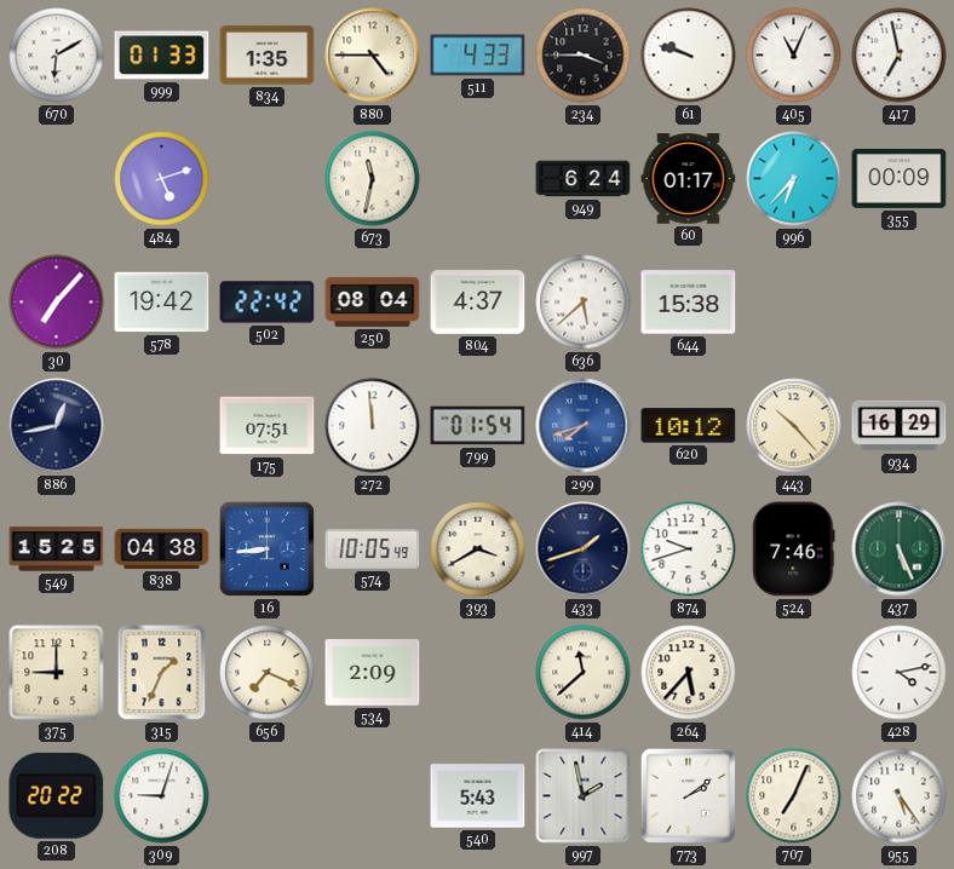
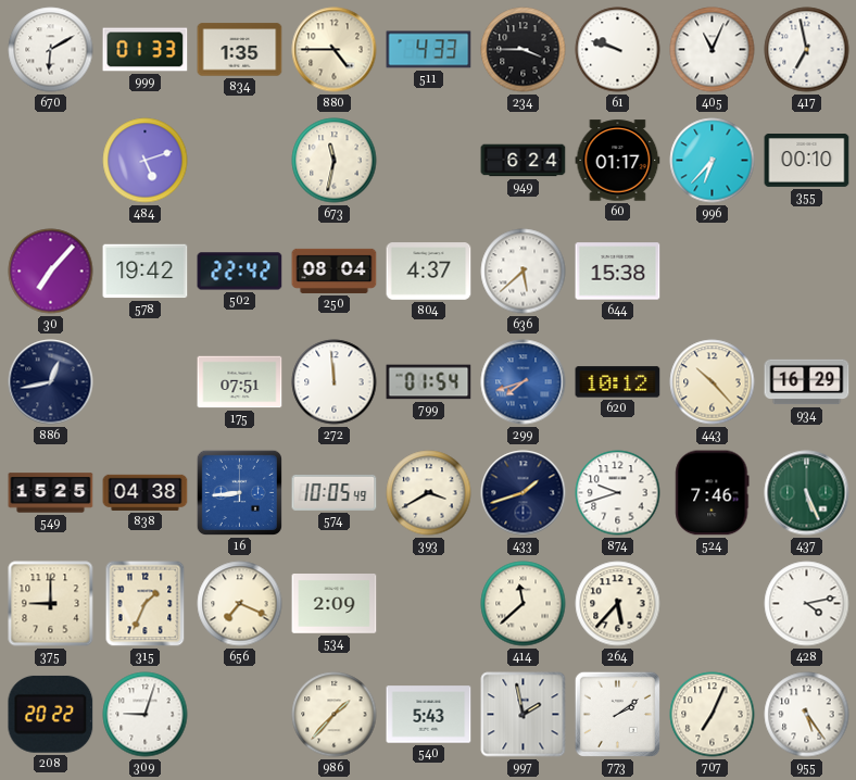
355: 00:09 -> 00:10 (807, 161)
986: none -> 1:37 (335, 715)
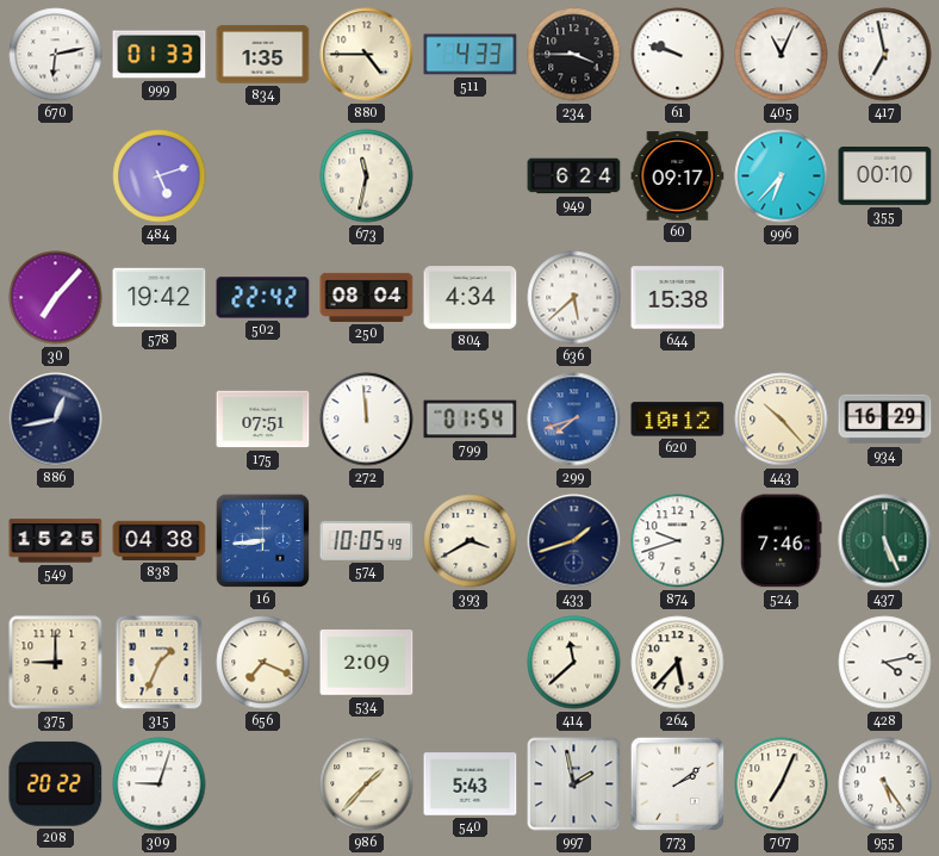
670: 6:10 -> 6:13 (56, 55)
60: 01:17 -> 09:17 (678, 176)
804: 4:37 -> 4:34 (471, 298)
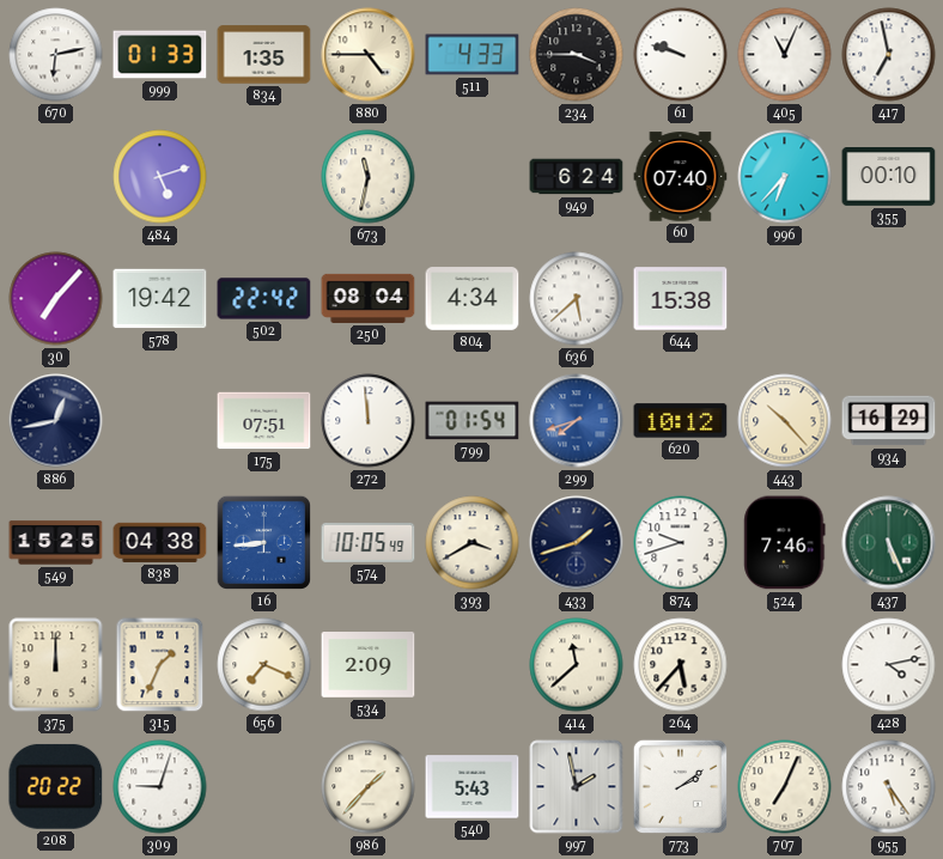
60: 09:17 -> 07:40 (681, 177)
375: 9:00 -> 12:00 (56, 665)
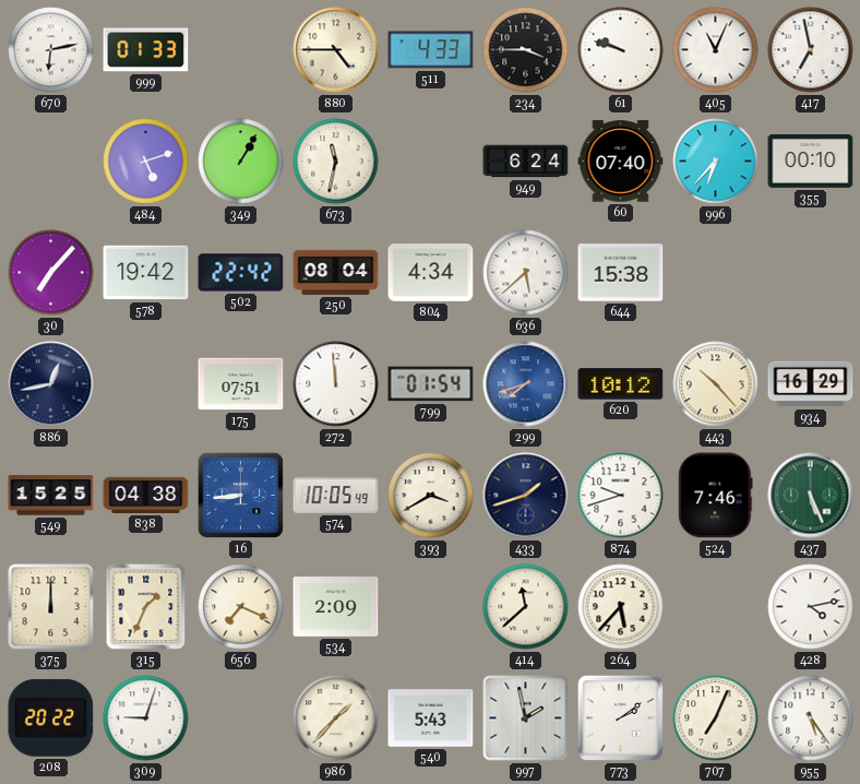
834: 1:35 -> none (264, 55)
349: none -> 1:05 (241, 162)
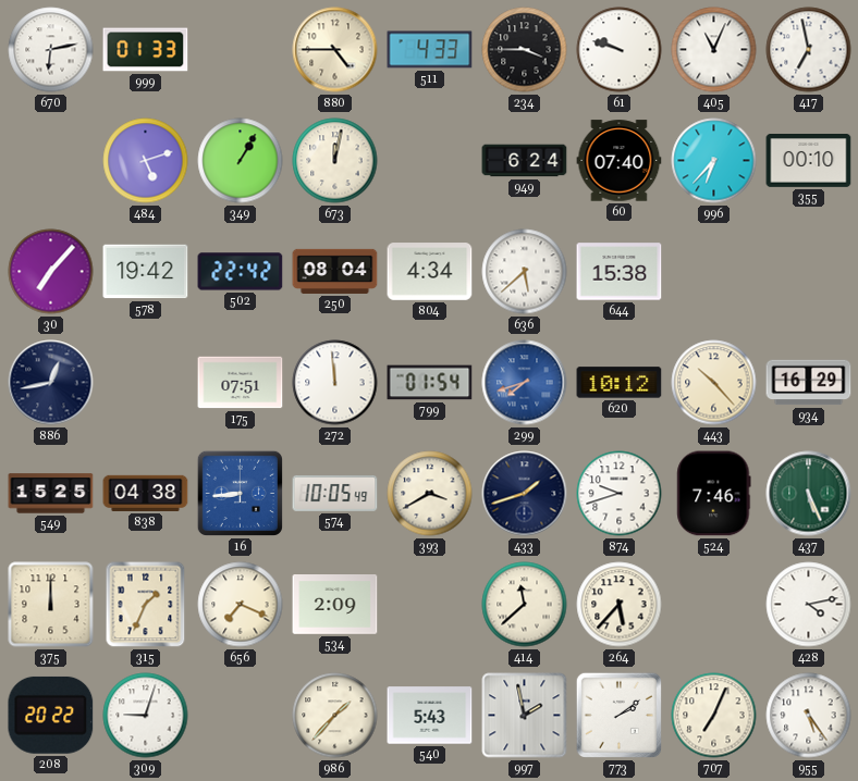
673: 11:32 -> 12:02 (335, 161)
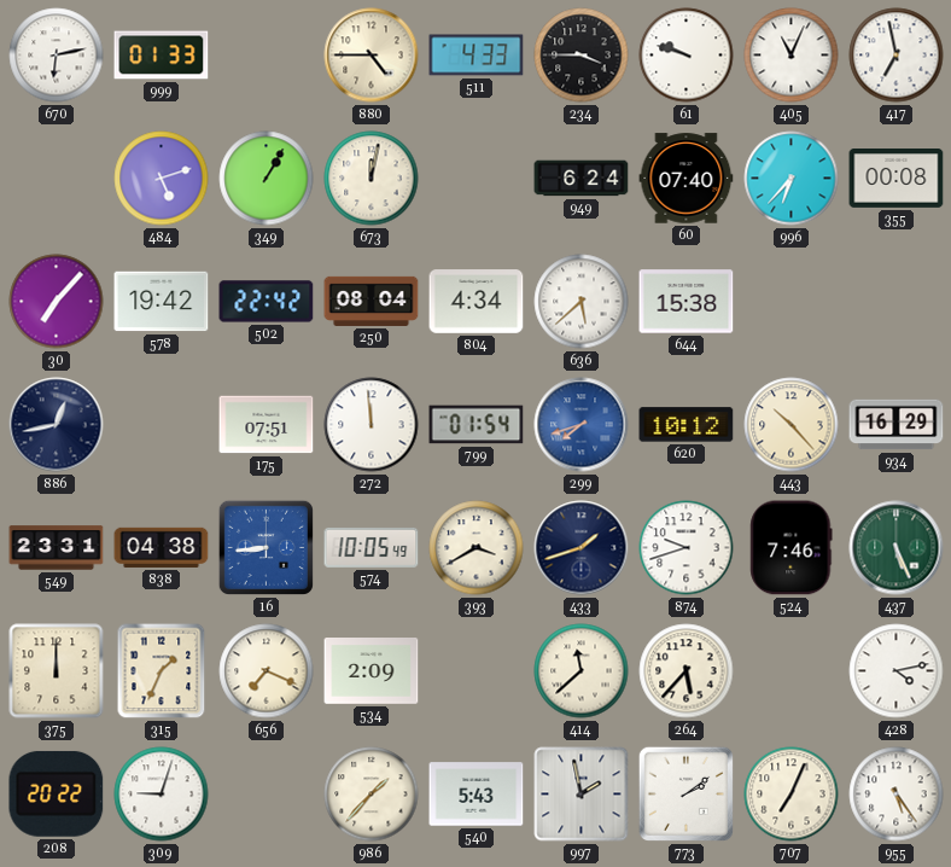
355: 00:10 -> 00:08 (897, 179)
549: 15:25 -> 23:31 (57, 548)
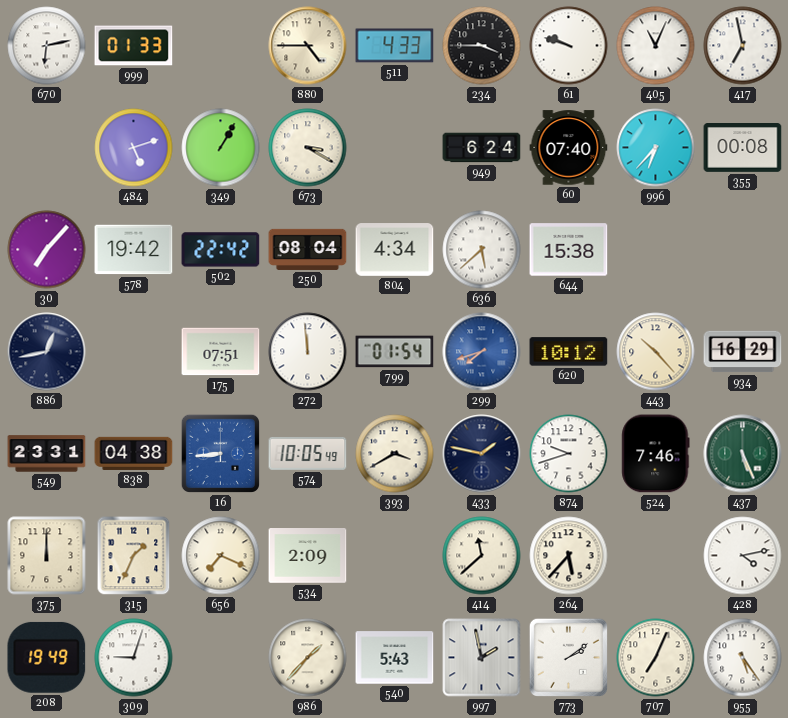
673: 12:02 -> 3:20 (308, 148)
433: 1:42 -> 1:47 (482, 454)
208: 20:22 -> 19:49 (47, 657)
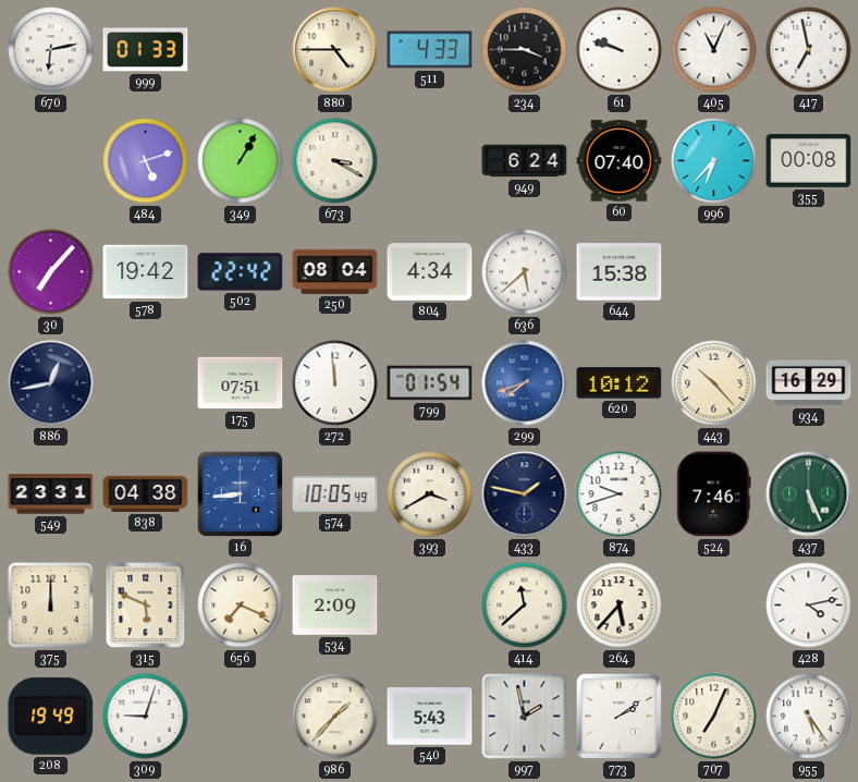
315: 1:34 -> 5:49 (146, 606)
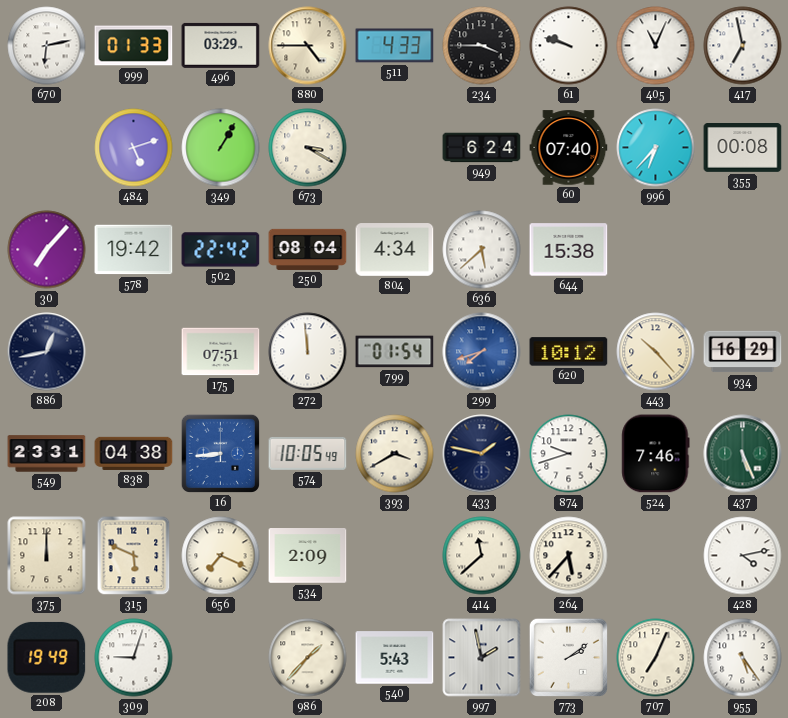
496: none -> 03:29 (221, 45)
